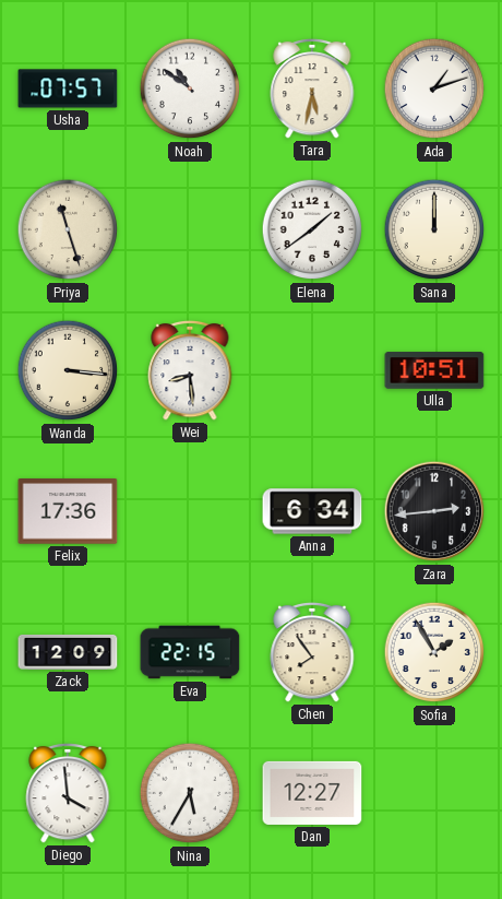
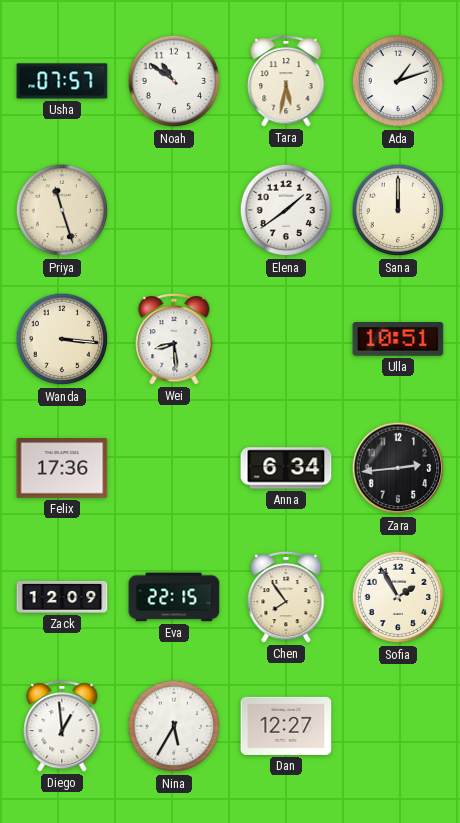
Diego: 3:59 -> 12:59 (62, 726)
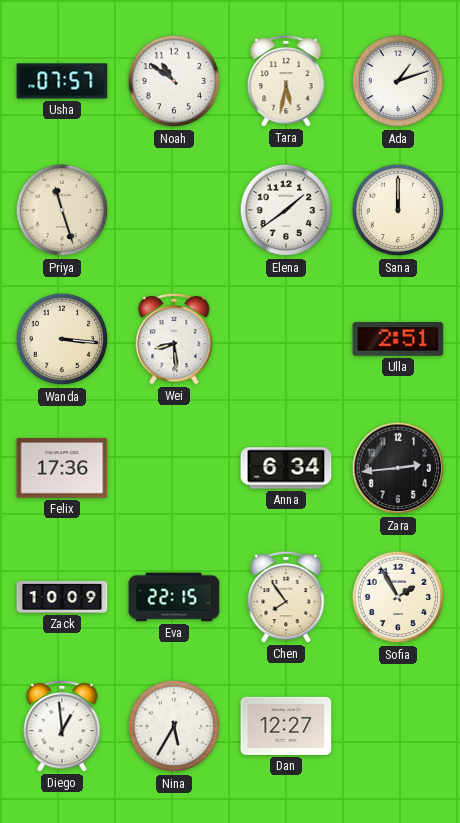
Ulla: 10:51 -> 2:51 (398, 339)
Zack: 12:09 -> 10:09 (62, 597)
